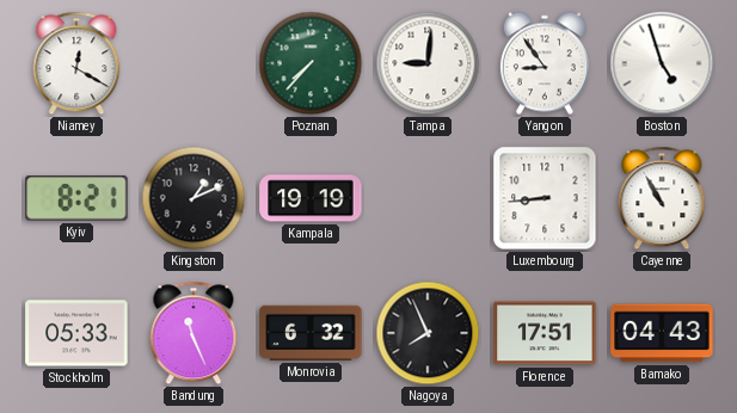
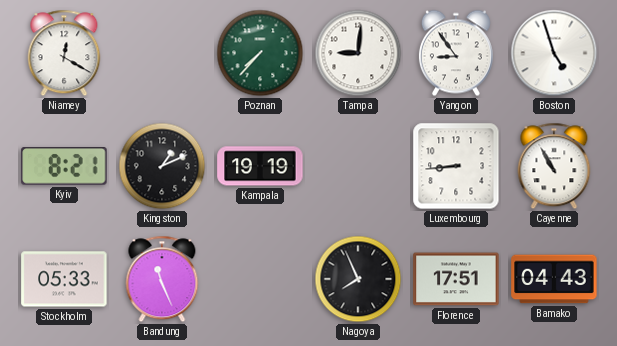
Monrovia: 6:32 -> none (311, 333)
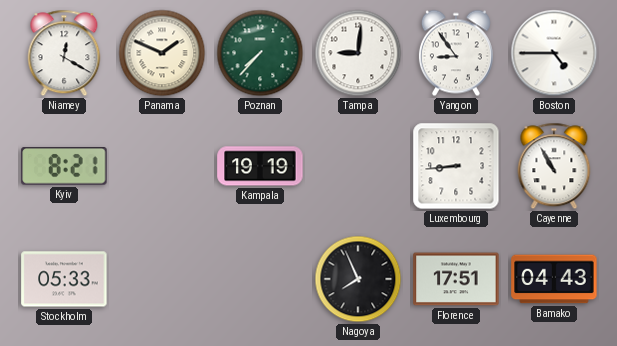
Panama: none -> 1:49 (162, 53)
Boston: 4:57 -> 4:45 (554, 53)
Kingston: 1:11 -> none (162, 166)
Bandung: 11:26 -> none (162, 279)
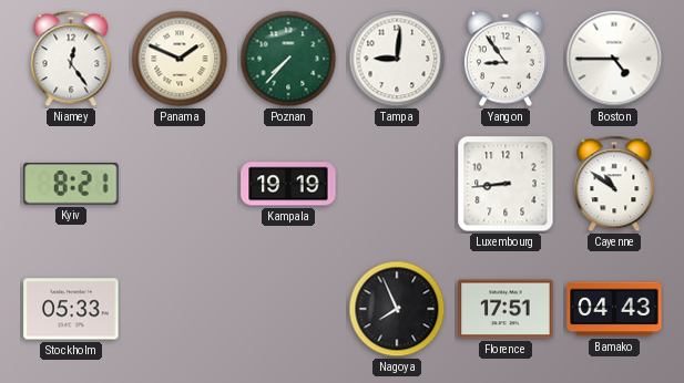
Niamey: 12:20 -> 12:24 (71, 59)
Cayenne: 10:55 -> 10:51 (614, 184)
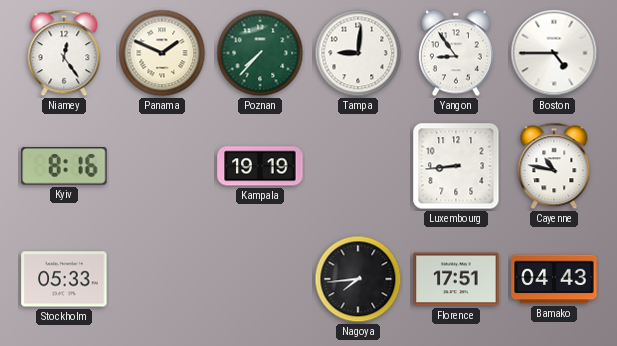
Kyiv: 8:21 -> 8:16 (64, 167)
Cayenne: 10:51 -> 10:47 (554, 166)
Nagoya: 7:56 -> 7:44 (358, 279)
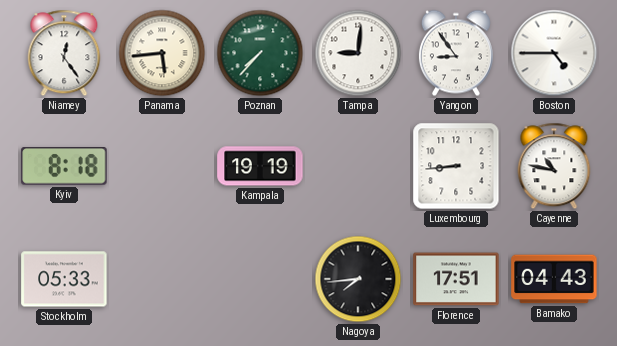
Panama: 1:49 -> 5:44 (162, 53)
Kyiv: 8:16 -> 8:18 (64, 167)
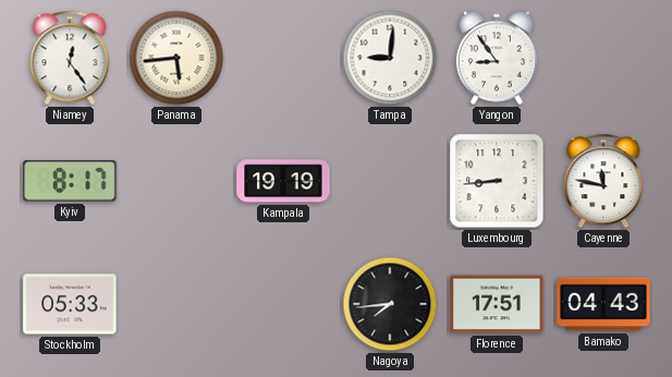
Poznan: 7:37 -> none (260, 53)
Boston: 4:45 -> none (554, 53)
Kyiv: 8:18 -> 8:17 (70, 182)
Cayenne: 10:47 -> 11:47 (603, 181)
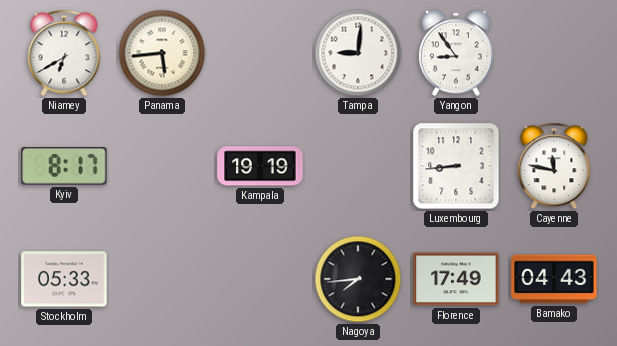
Niamey: 12:24 -> 6:40 (64, 53)
Florence: 17:51 -> 17:49 (456, 279)
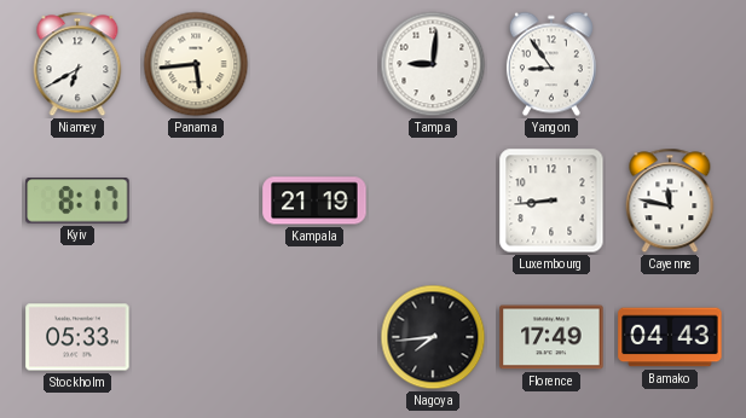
Kampala: 19:19 -> 21:19 (314, 201)
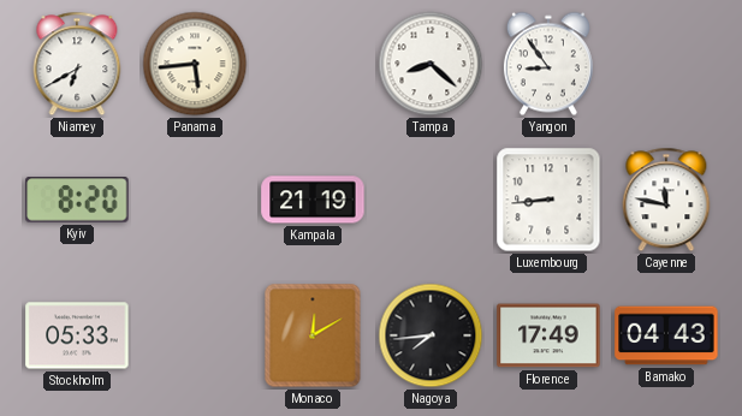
Tampa: 9:01 -> 8:22 (431, 64)
Kyiv: 8:17 -> 8:20 (77, 201)
Monaco: none -> 12:10 (313, 335)
